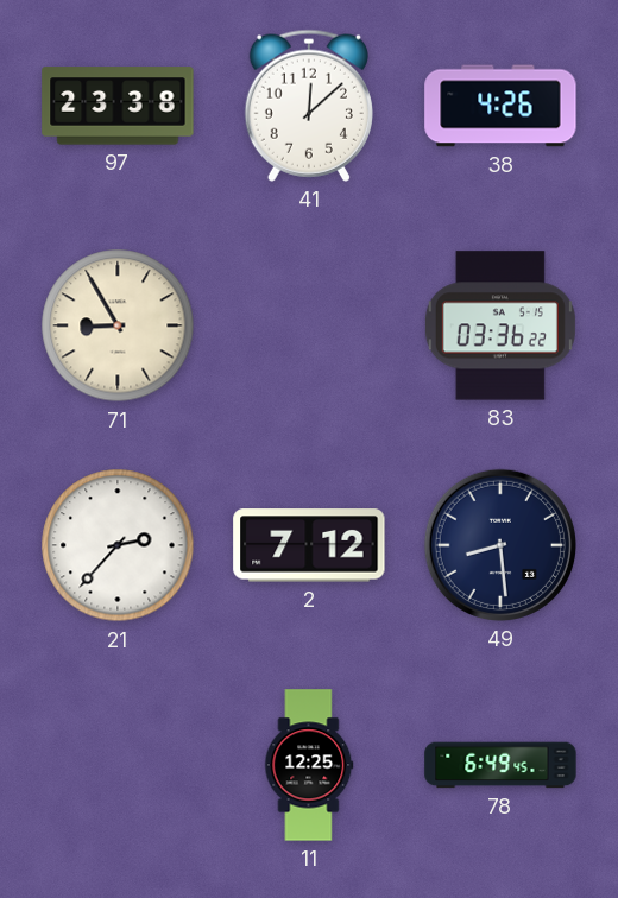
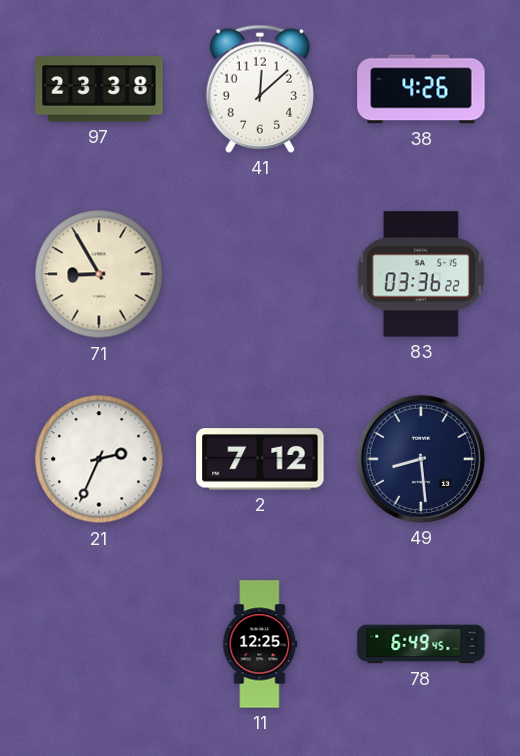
21: 2:37 -> 2:34 (99, 459)
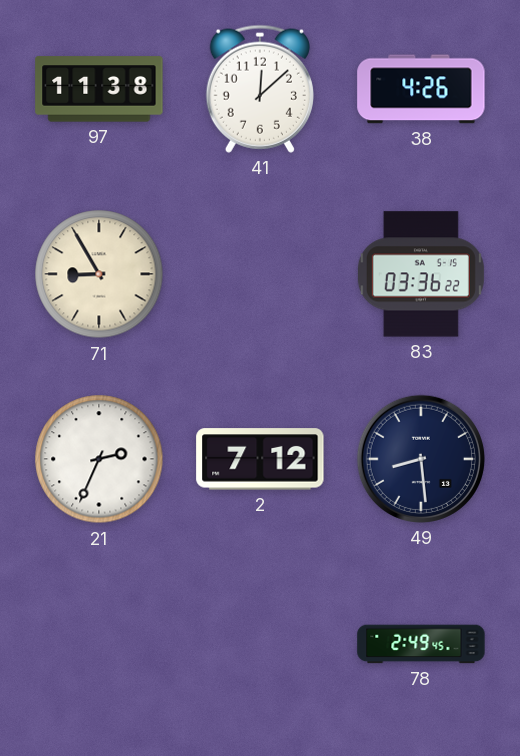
97: 23:38 -> 11:38 (99, 89)
11: 12:25 -> none (260, 644)
78: 6:49 -> 2:49 (421, 644)
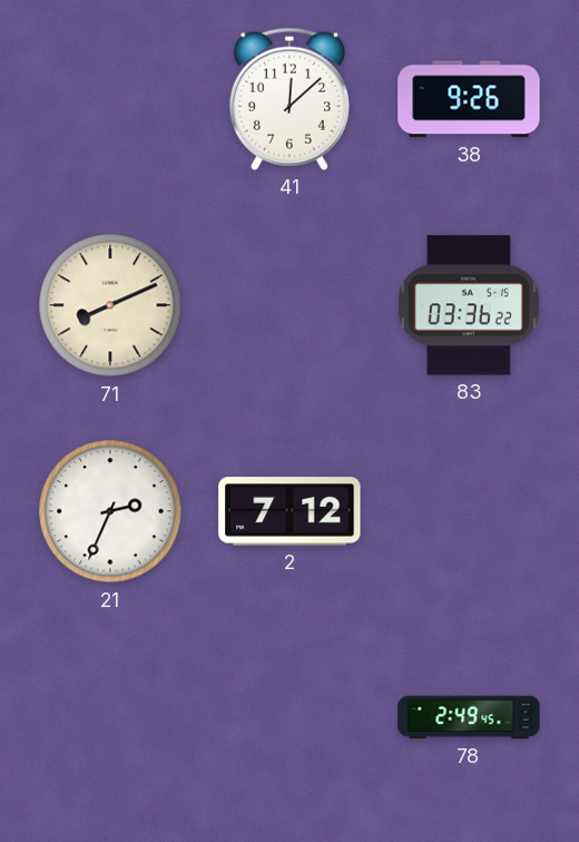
97: 11:38 -> none (99, 89)
38: 4:26 -> 9:26 (469, 99)
71: 8:55 -> 8:11 (110, 305)
49: 8:29 -> none (421, 459)
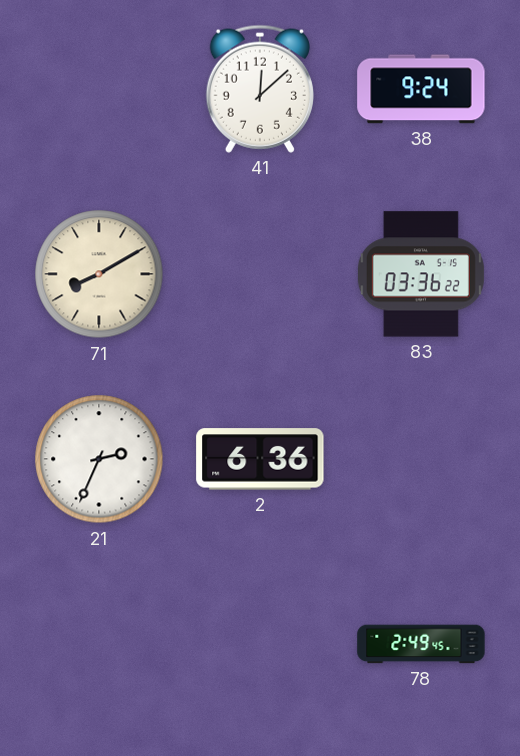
38: 9:26 -> 9:24 (421, 89)
71: 8:11 -> 8:10 (99, 274)
2: 7:12 -> 6:36 (260, 459)
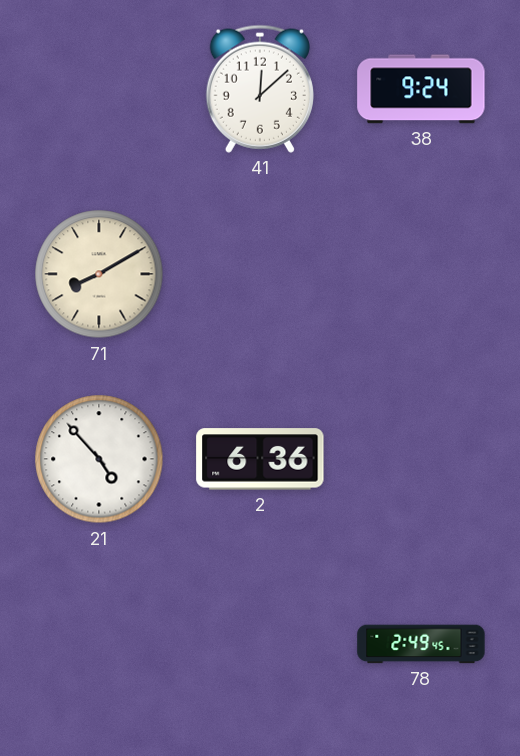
83: 03:36 -> none (421, 274)
21: 2:34 -> 4:53 (99, 459)
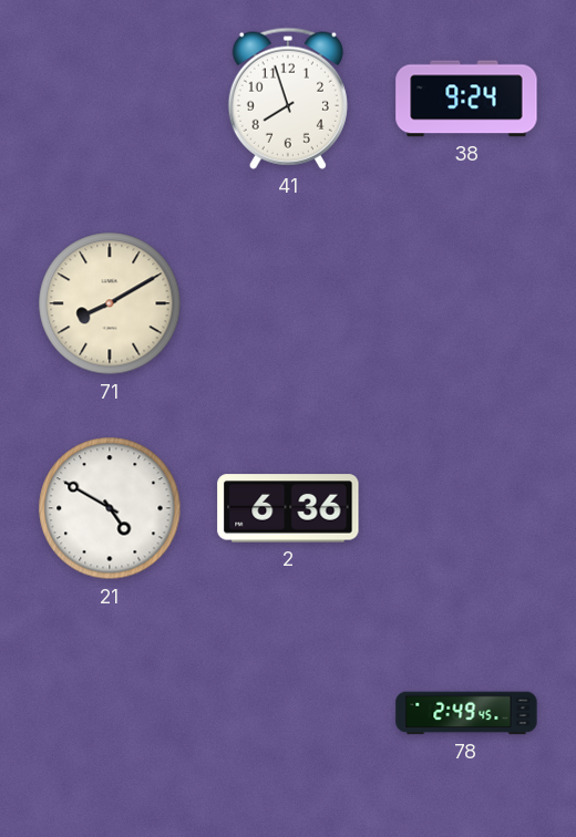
41: 12:08 -> 7:57 (288, 99)
21: 4:53 -> 4:50 (110, 508)
